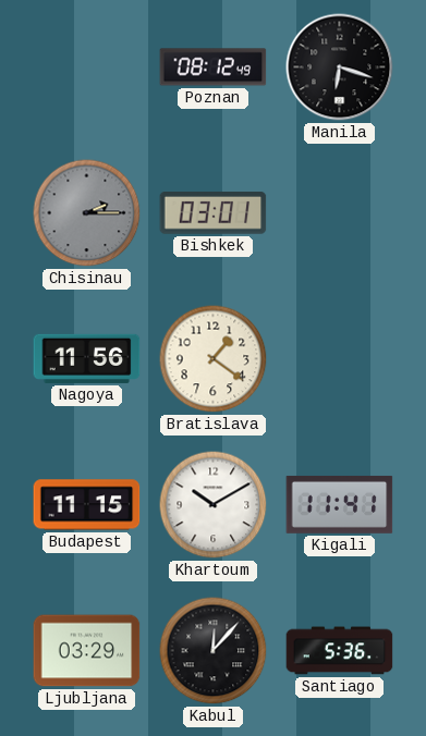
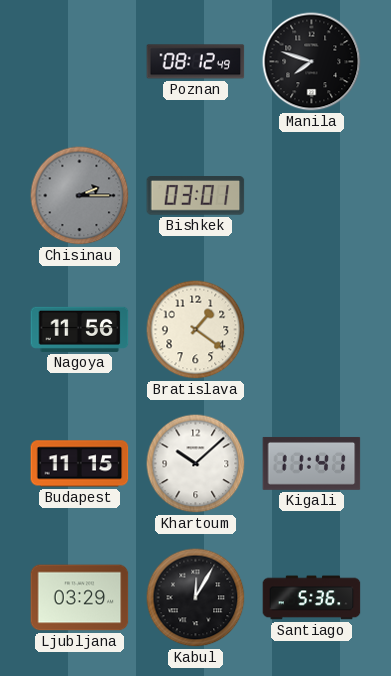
Manila: 6:18 -> 7:48 (312, 62)
Khartoum: 10:10 -> 10:08 (196, 464)
Kabul: 12:07 -> 12:05 (196, 598)
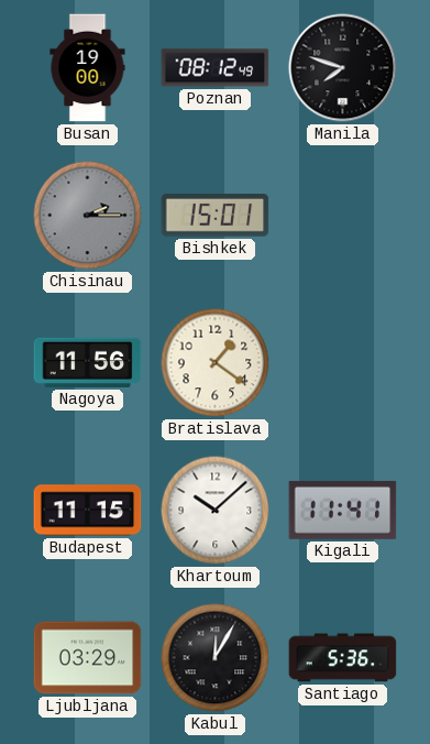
Busan: none -> 19:00 (88, 68)
Bishkek: 03:01 -> 15:01 (216, 216)
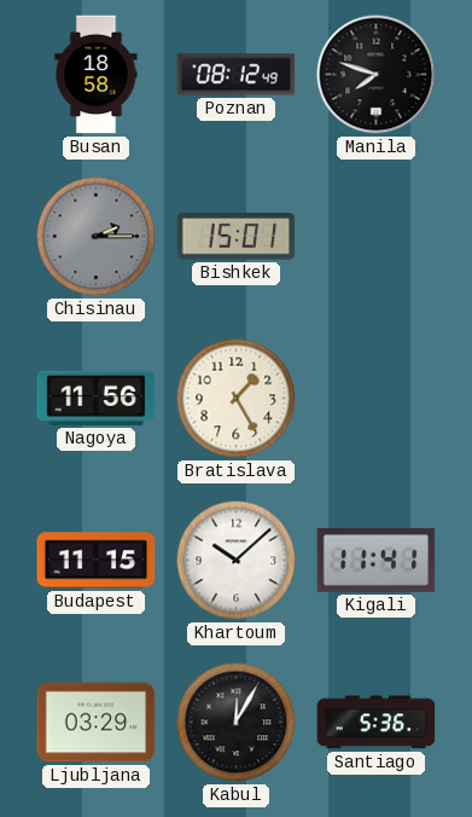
Busan: 19:00 -> 18:58 (97, 75)
Bratislava: 1:21 -> 1:25 (237, 399)
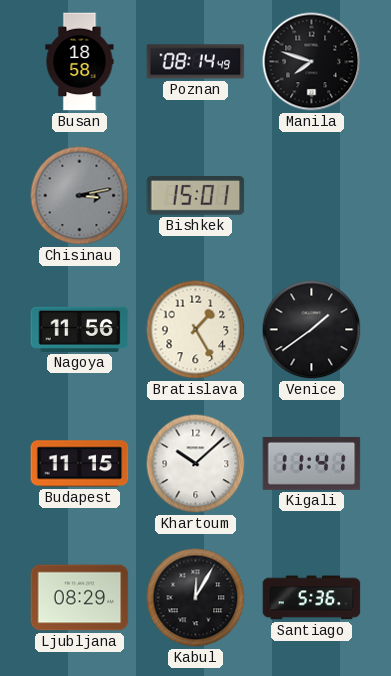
Poznan: 08:12 -> 08:14 (196, 62)
Chisinau: 2:15 -> 3:13 (80, 196)
Venice: none -> 1:39 (312, 330)
Ljubljana: 03:29 -> 08:29 (80, 598)
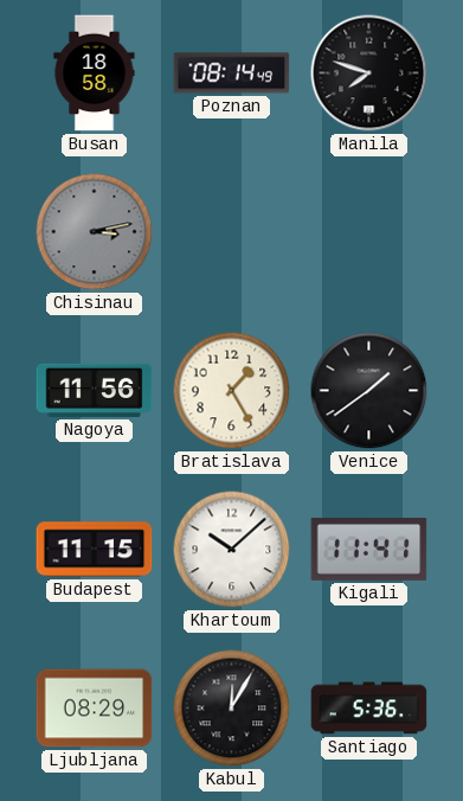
Bishkek: 15:01 -> none (196, 196)
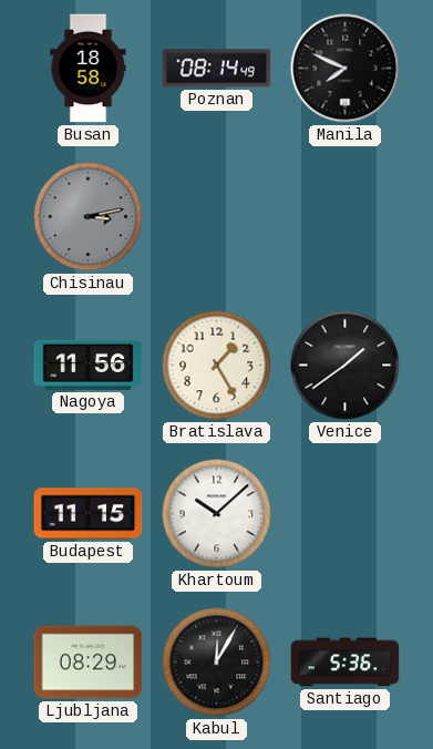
Manila: 7:48 -> 7:49 (346, 69)
Kigali: 11:41 -> none (369, 549)
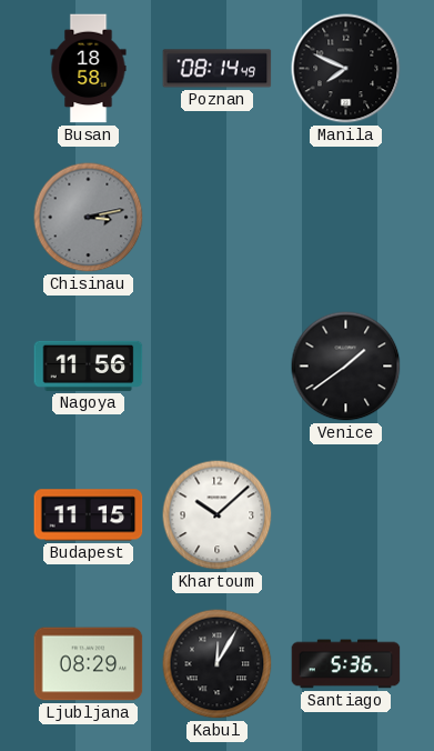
Bratislava: 1:25 -> none (217, 366)
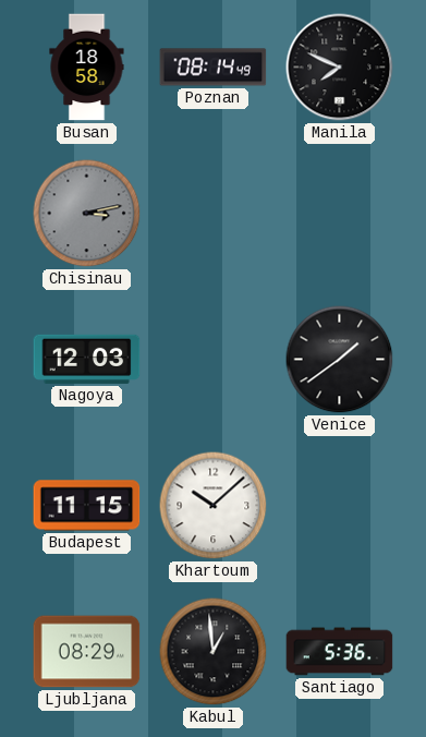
Nagoya: 11:56 -> 12:03 (87, 359)
Kabul: 12:05 -> 12:59 (214, 652)
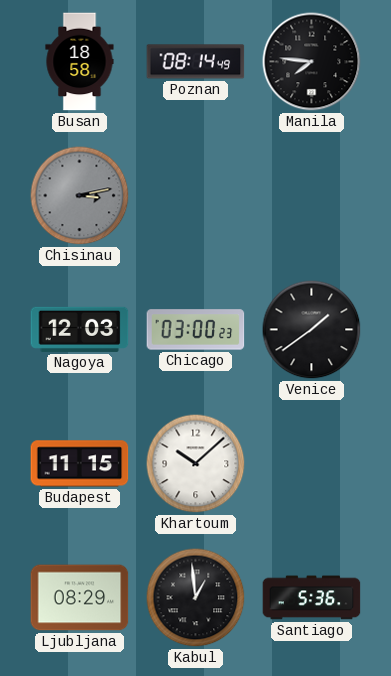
Manila: 7:49 -> 7:46 (312, 62)
Chicago: none -> 03:00 (196, 330)
